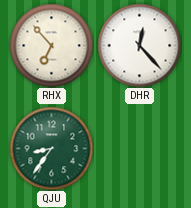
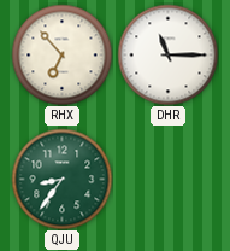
DHR: 12:23 -> 11:15 (167, 54)
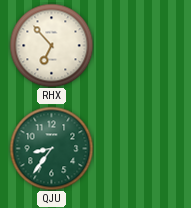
DHR: 11:15 -> none (167, 54)
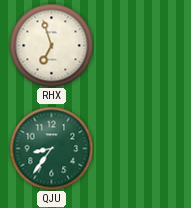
RHX: 6:53 -> 6:57 (51, 45)
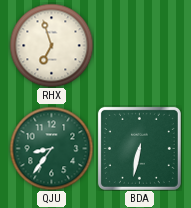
BDA: none -> 6:32 (139, 148)
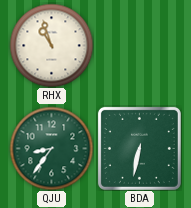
RHX: 6:57 -> 10:57 (51, 45)
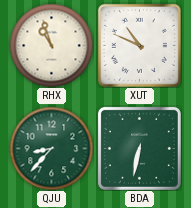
XUT: none -> 10:49 (139, 45)
QJU: 8:36 -> 8:37 (51, 148)
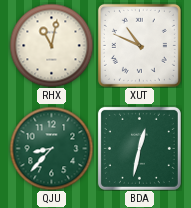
RHX: 10:57 -> 11:02 (51, 45)
BDA: 6:32 -> 12:32 (139, 148)
